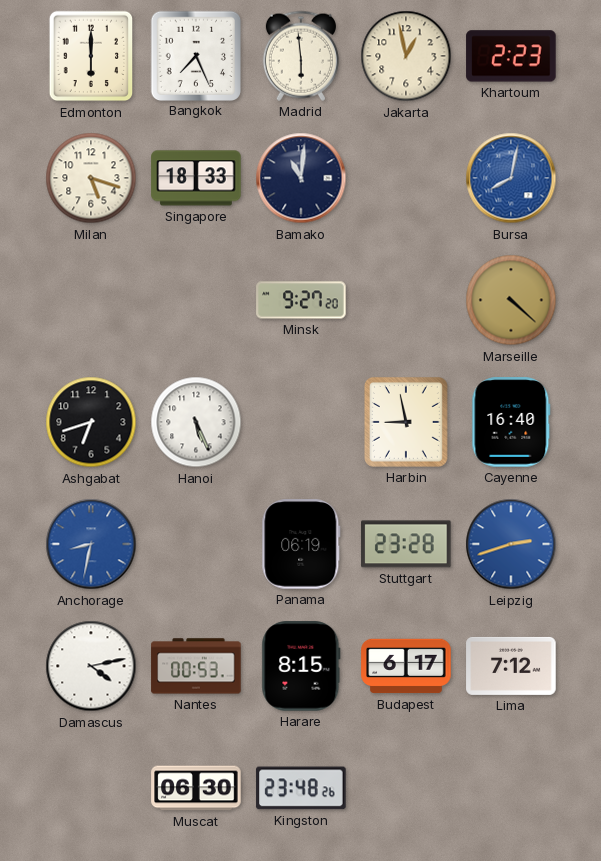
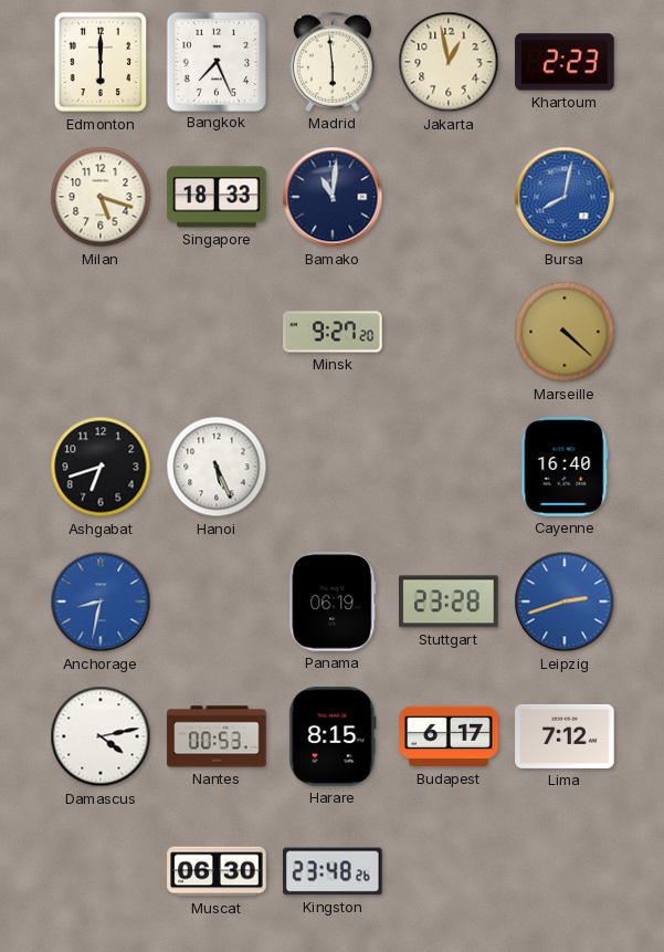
Harbin: 8:58 -> none (406, 422)
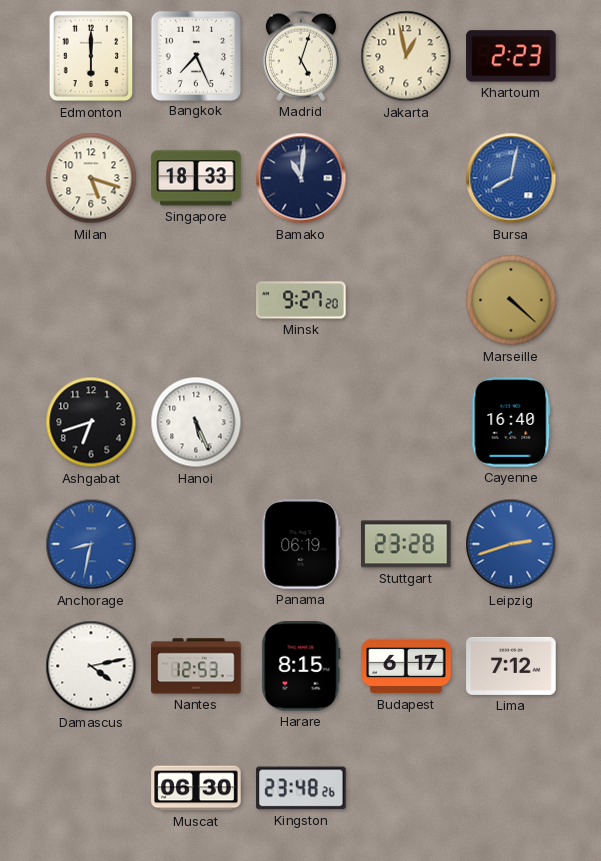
Madrid: 5:59 -> 5:03 (301, 56)
Nantes: 00:53 -> 12:53 (196, 666)
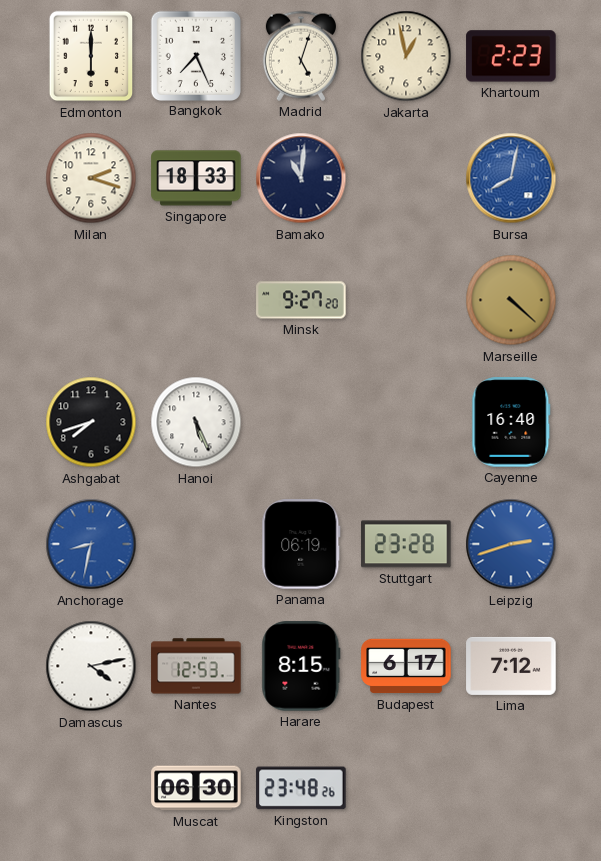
Milan: 5:18 -> 2:18 (91, 178)
Ashgabat: 6:42 -> 7:42 (91, 422)
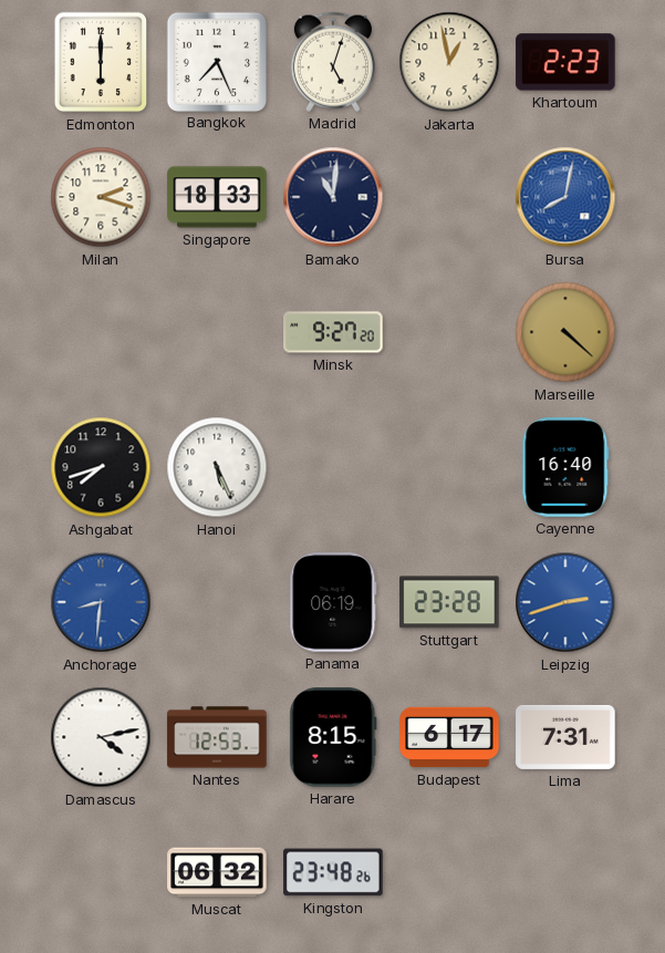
Anchorage: 8:32 -> 8:31 (101, 602)
Lima: 7:12 -> 7:31 (565, 737)
Muscat: 06:30 -> 06:32 (217, 872)
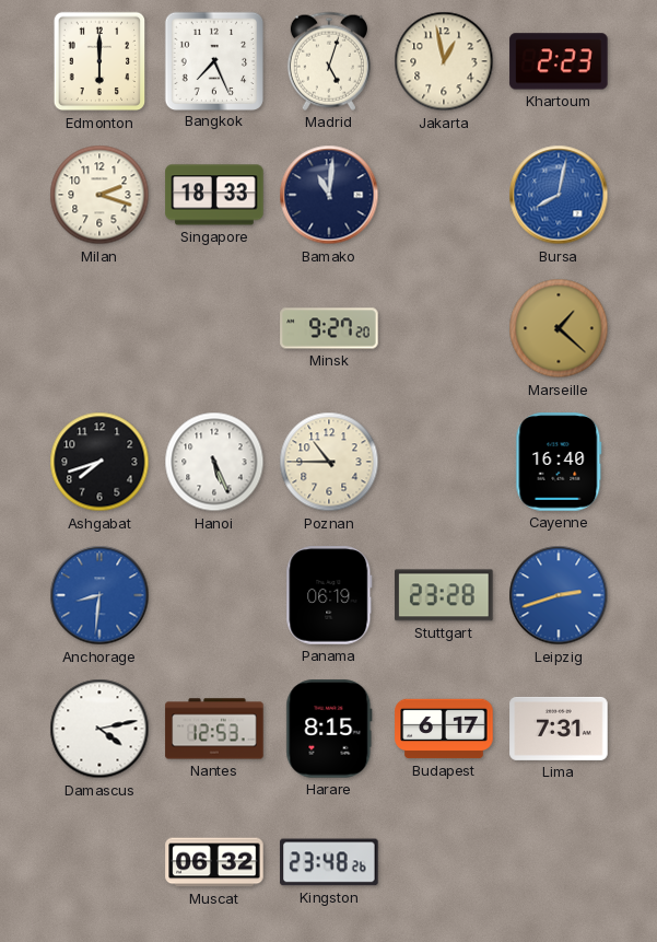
Marseille: 4:22 -> 1:22 (559, 328)
Poznan: none -> 10:45 (329, 462)
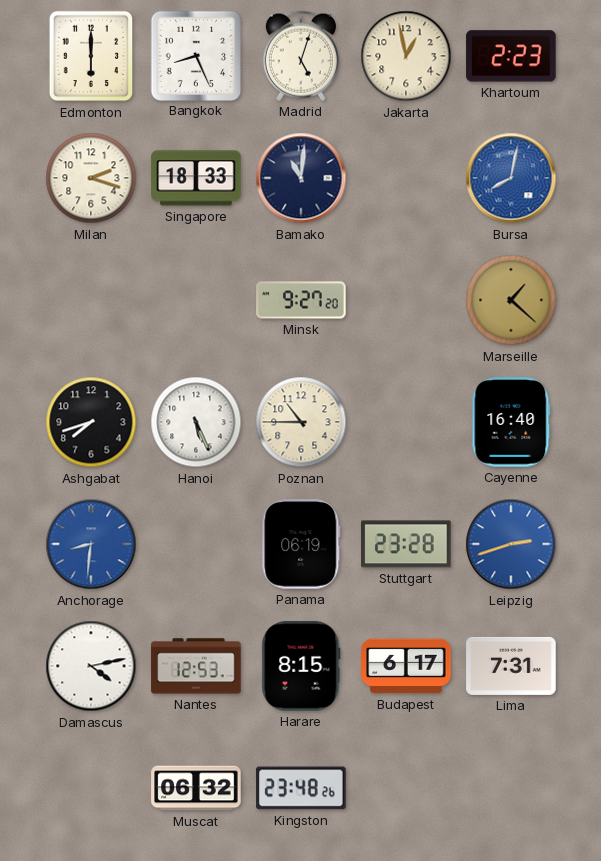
Bangkok: 7:26 -> 8:26 (195, 55)
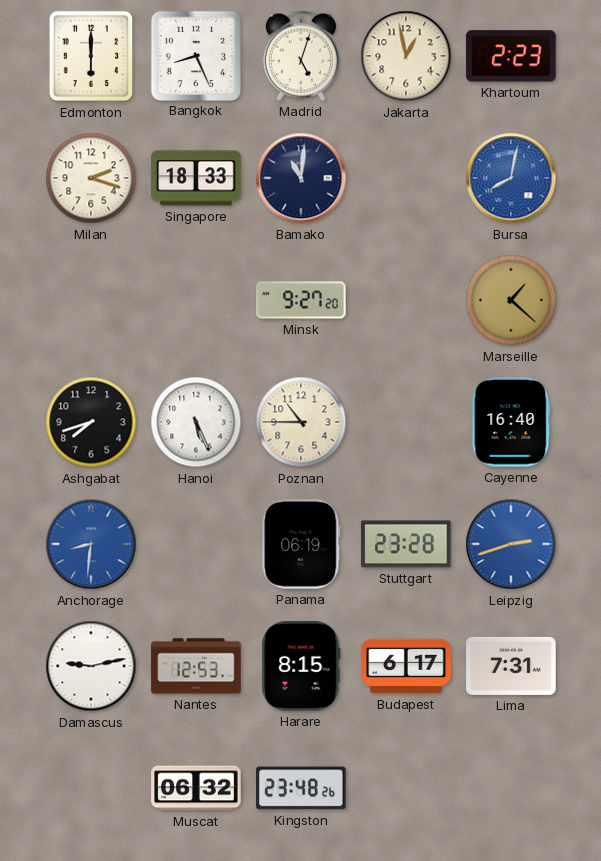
Damascus: 4:13 -> 9:13 (91, 666)
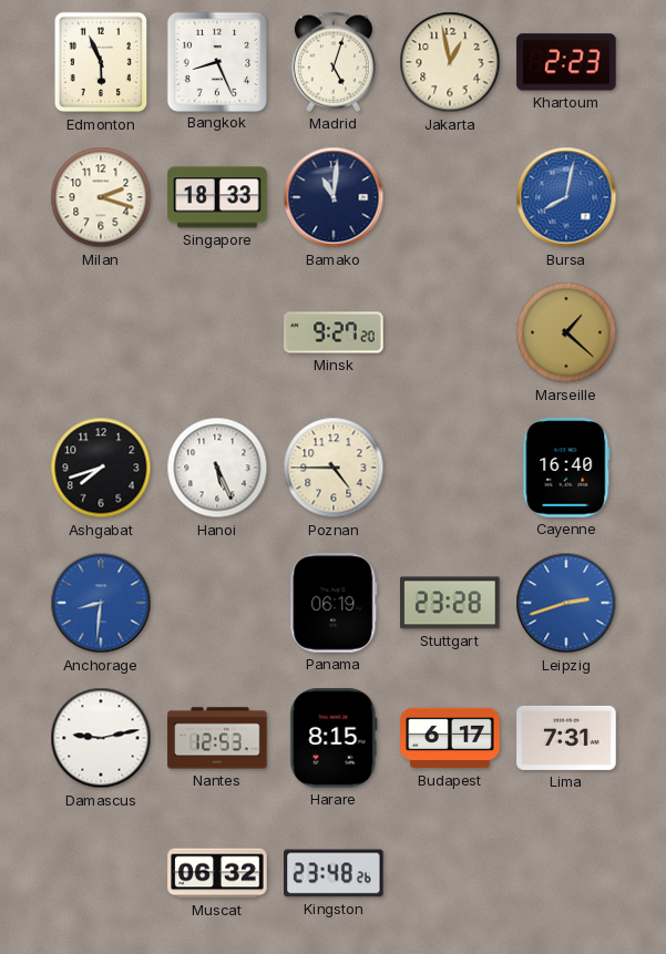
Edmonton: 6:00 -> 5:56 (101, 62)
Poznan: 10:45 -> 4:45 (334, 468)
